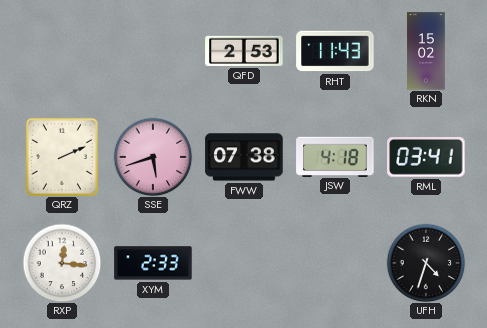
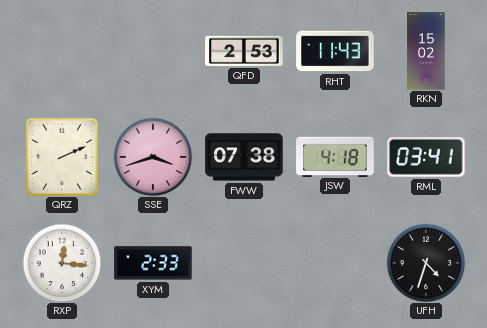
SSE: 5:42 -> 3:42 (153, 157)
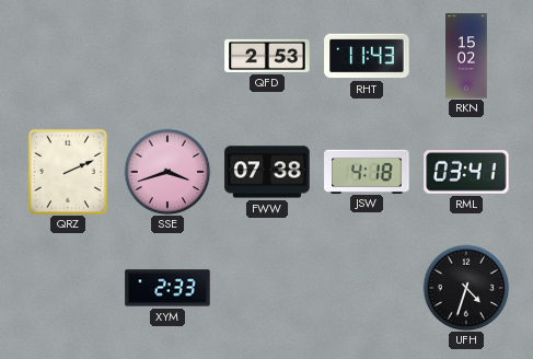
RXP: 12:16 -> none (62, 263)
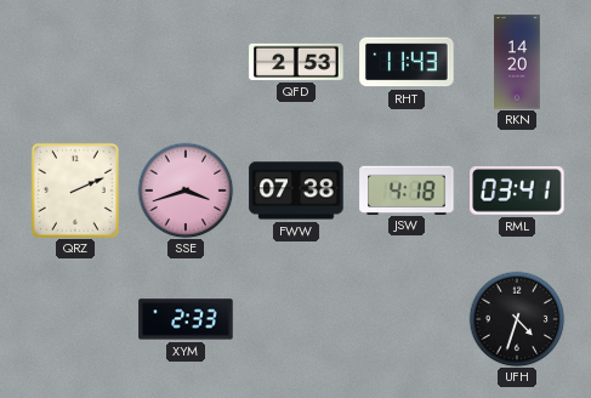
RKN: 15:02 -> 14:20 (517, 62)
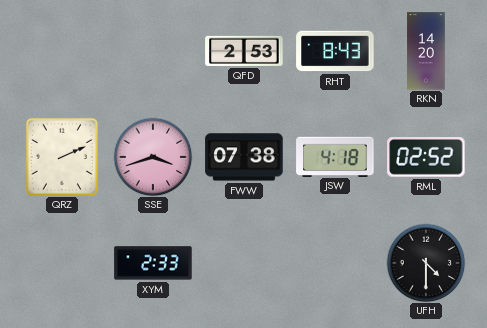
RHT: 11:43 -> 8:43 (335, 51)
RML: 03:41 -> 02:52 (426, 158)
UFH: 4:33 -> 4:30 (426, 263)
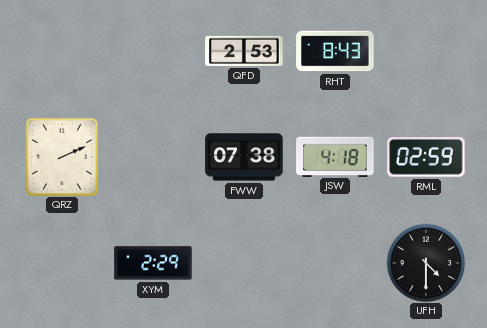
RKN: 14:20 -> none (426, 51)
SSE: 3:42 -> none (153, 157)
RML: 02:52 -> 02:59 (426, 158)
XYM: 2:33 -> 2:29 (153, 263)
